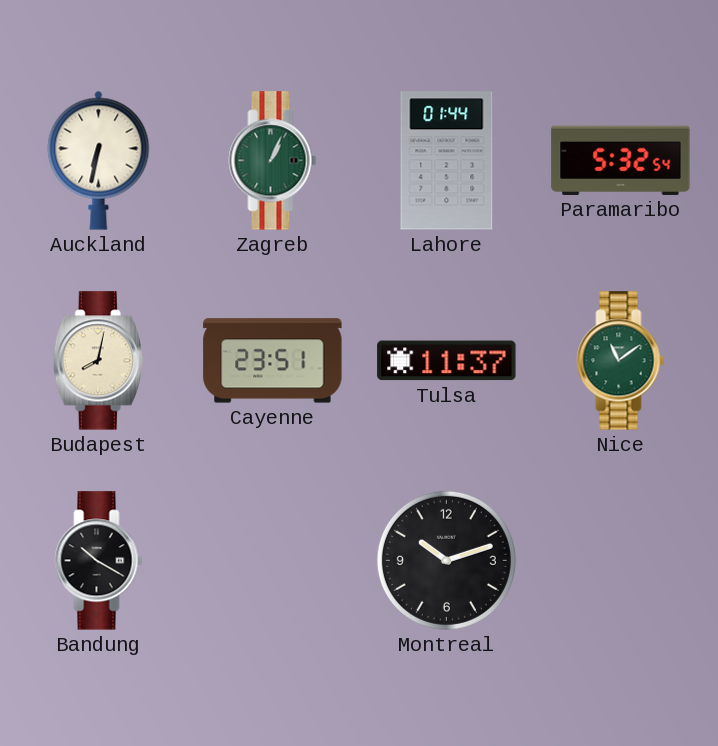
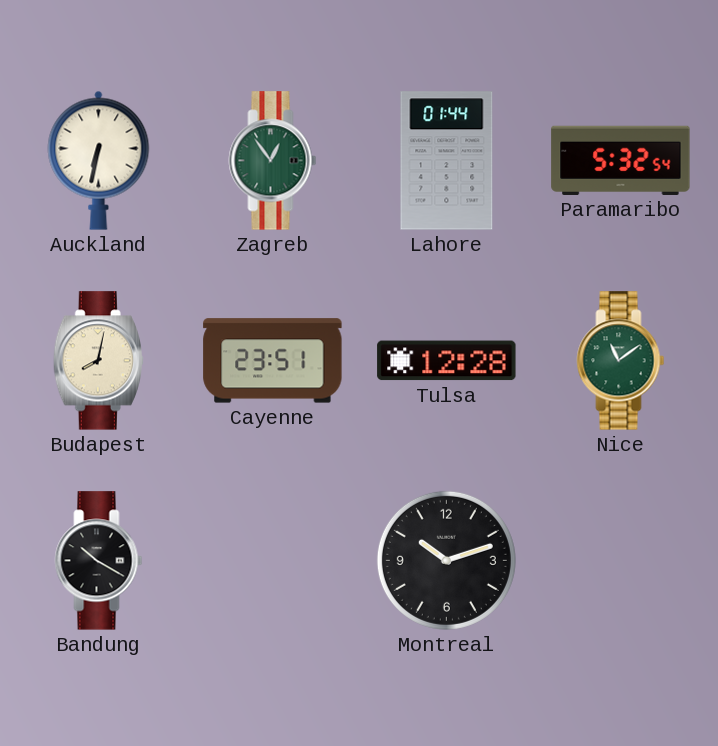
Zagreb: 1:04 -> 12:54 (273, 161)
Tulsa: 11:37 -> 12:28 (447, 361)
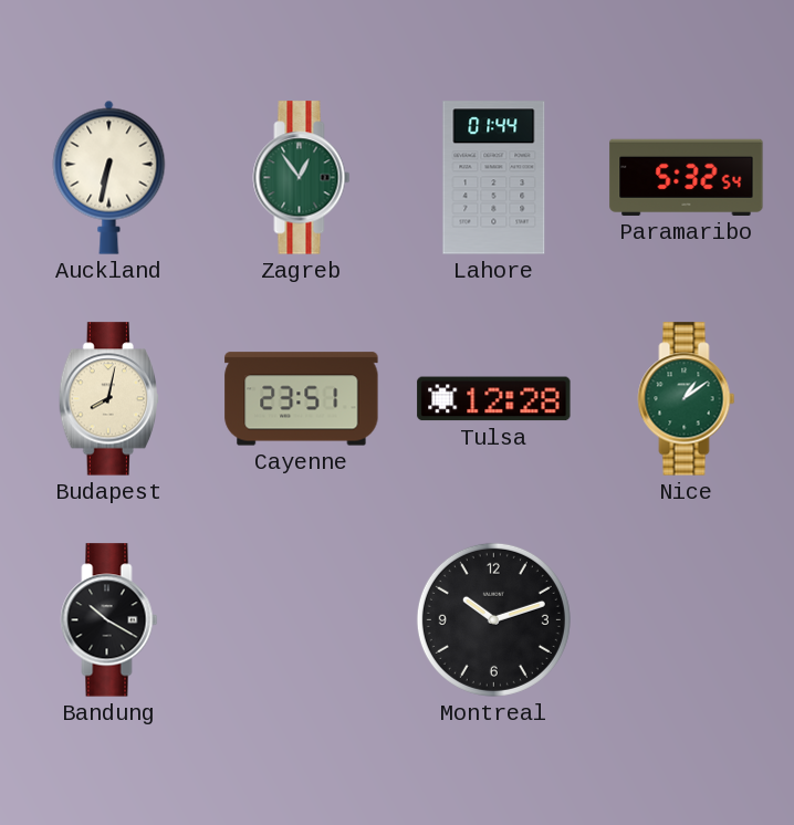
Nice: 11:09 -> 1:09 (687, 399)
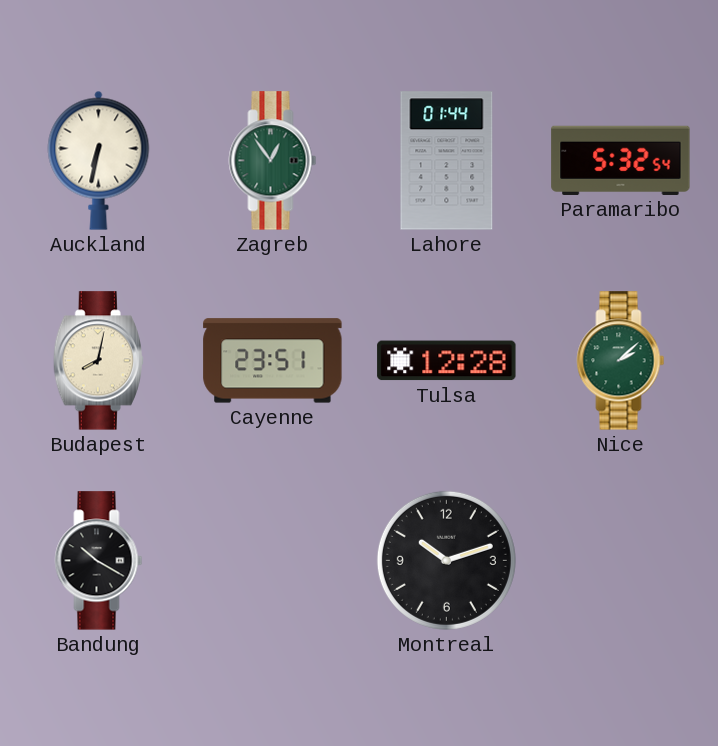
Nice: 1:09 -> 2:08 (621, 361)
